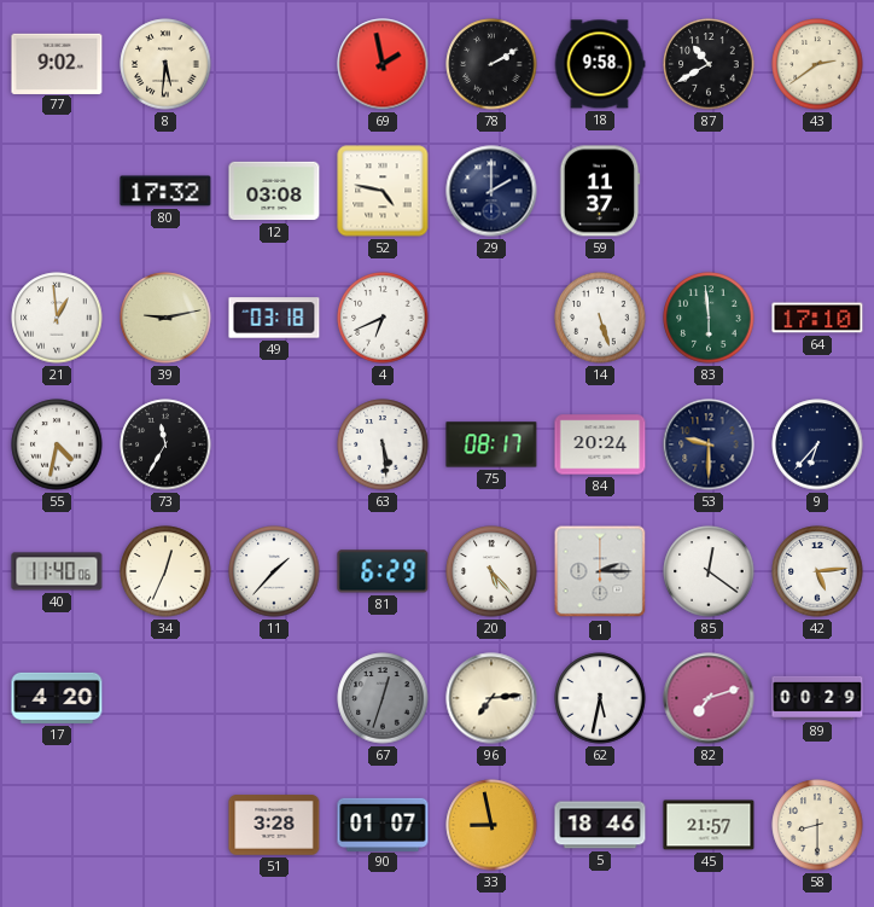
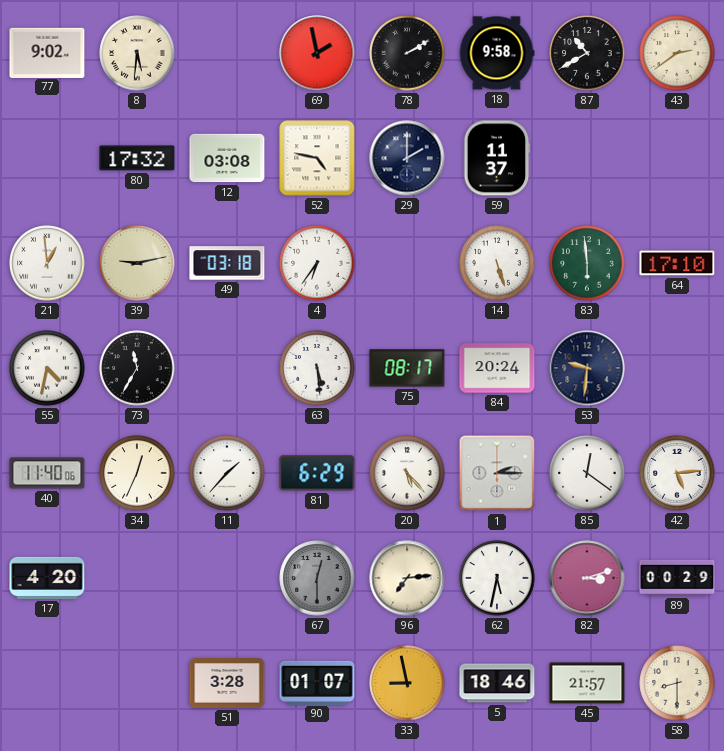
4: 6:41 -> 6:36 (317, 263)
53: 9:30 -> 9:31 (587, 368)
9: 6:37 -> none (817, 444)
67: 12:33 -> 12:30 (317, 578)
82: 7:12 -> 3:12 (587, 578)
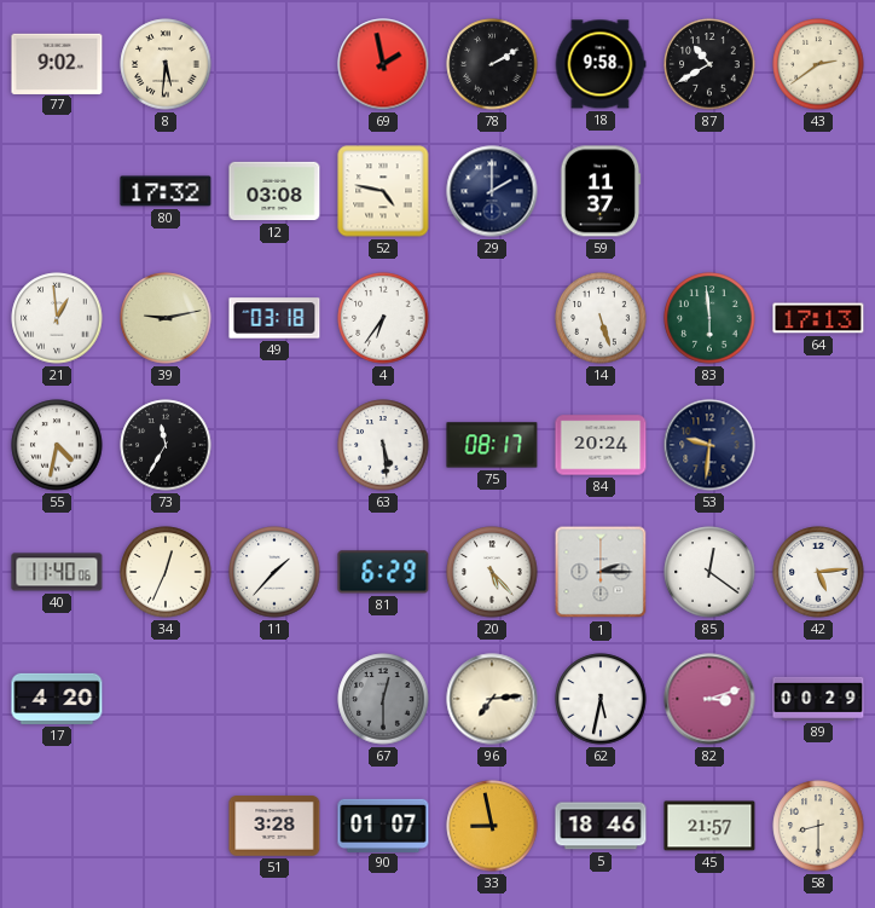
64: 17:10 -> 17:13 (818, 318)
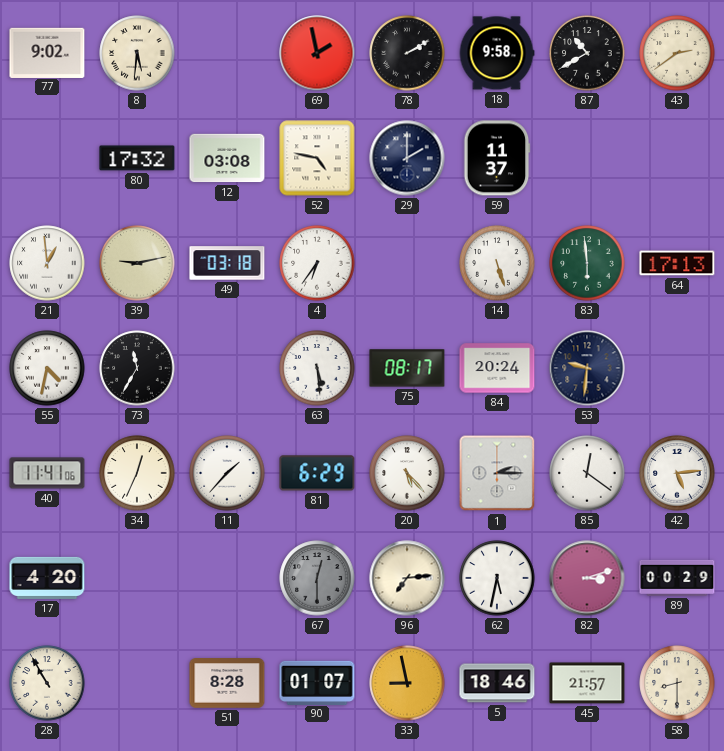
40: 11:40 -> 11:41 (47, 473)
28: none -> 10:55 (47, 683)
51: 3:28 -> 8:28 (227, 683)
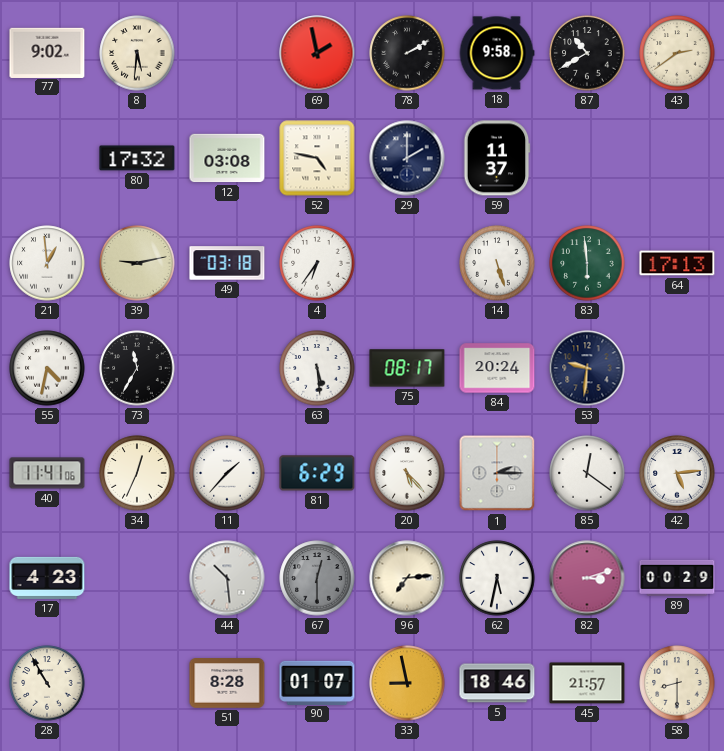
17: 4:20 -> 4:23 (47, 578)
44: none -> 10:29 (227, 578)
